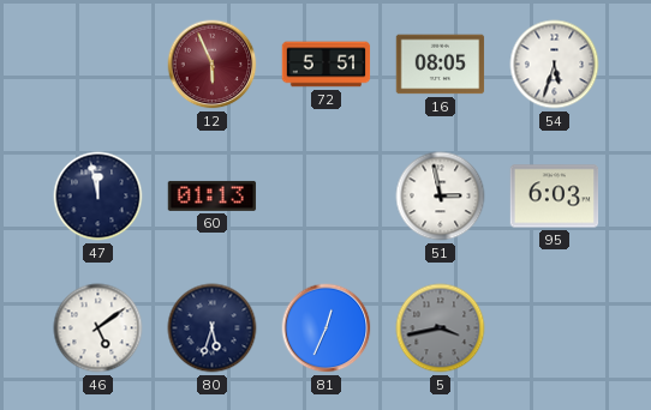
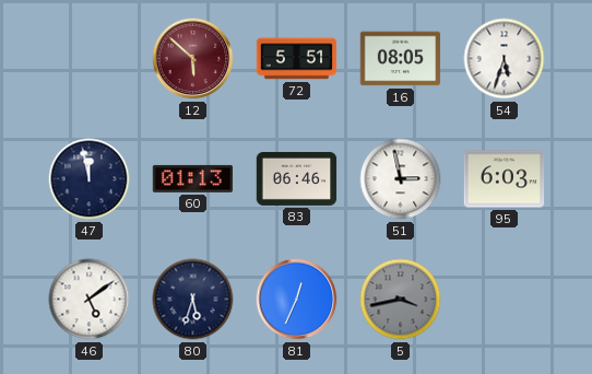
12: 5:56 -> 5:52 (193, 59)
83: none -> 06:46 (297, 178)
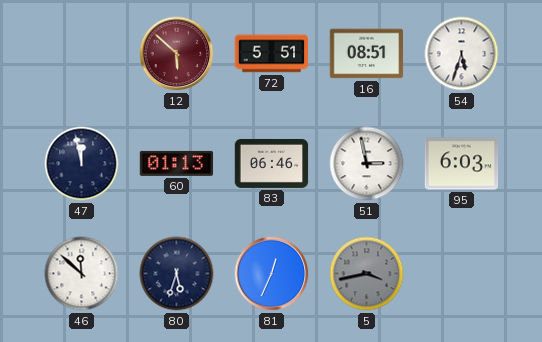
16: 08:05 -> 08:51 (367, 54)
46: 5:09 -> 11:52 (82, 274)
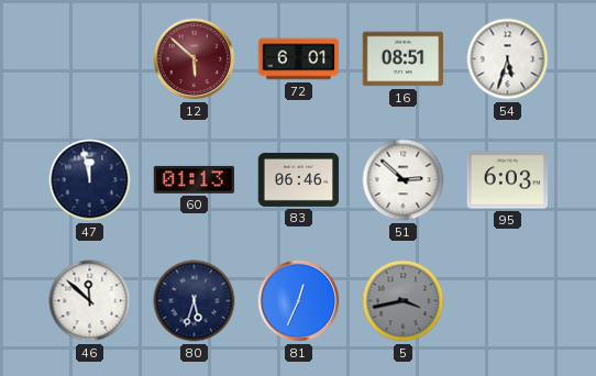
72: 5:51 -> 6:01 (299, 59)
51: 2:58 -> 2:52 (404, 180)
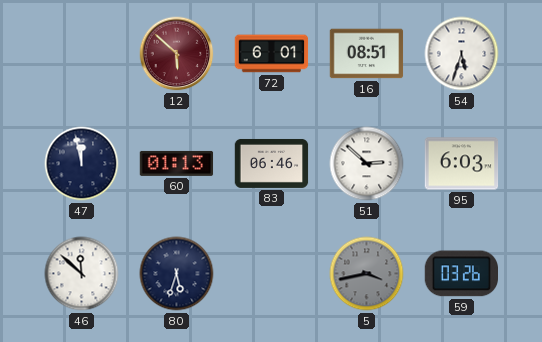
81: 12:34 -> none (299, 301)
59: none -> 03:26 (461, 274)
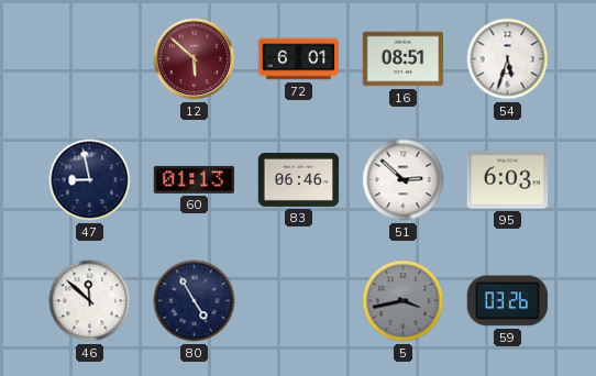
47: 11:58 -> 8:58 (90, 180)
80: 5:33 -> 4:55 (195, 301)
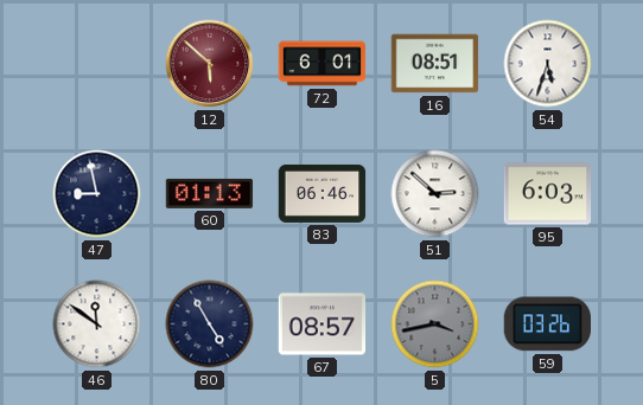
46: 11:52 -> 11:51 (97, 324)
67: none -> 08:57 (323, 324)
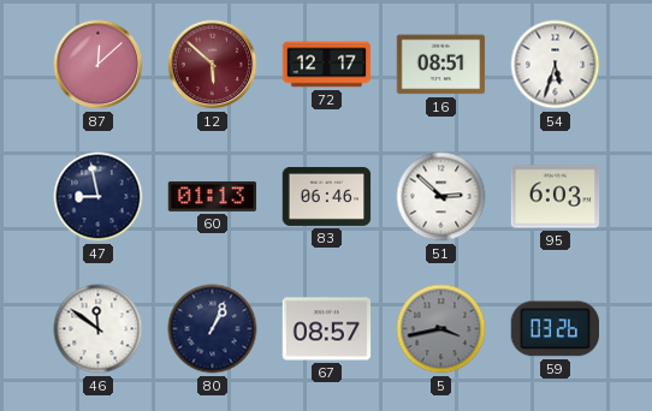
87: none -> 12:08 (99, 65)
72: 6:01 -> 12:17 (327, 65)
80: 4:55 -> 1:04 (213, 329)
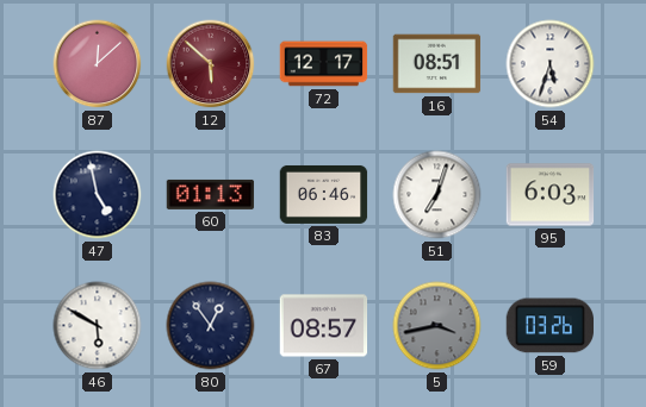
47: 8:58 -> 4:58 (98, 195)
51: 2:52 -> 7:03 (437, 195)
46: 11:51 -> 5:50 (98, 326)
80: 1:04 -> 12:54 (211, 326)
